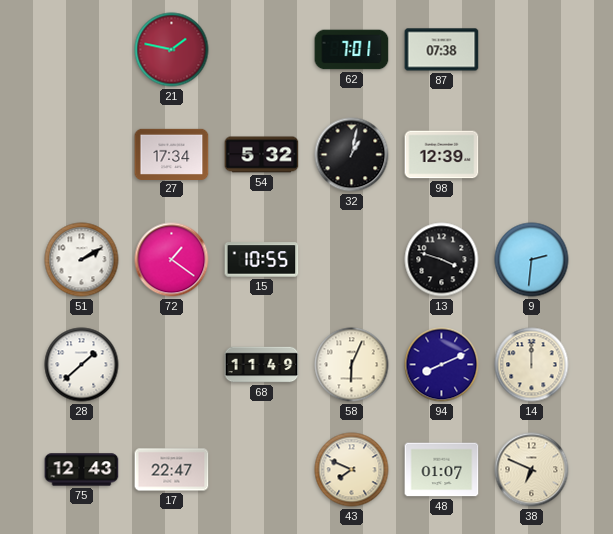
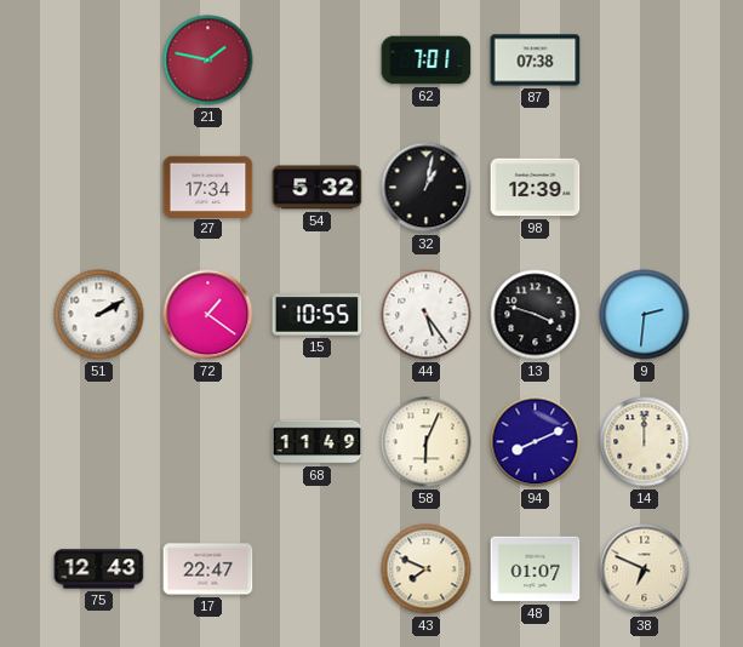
44: none -> 5:24 (427, 315)
28: 1:38 -> none (82, 365)
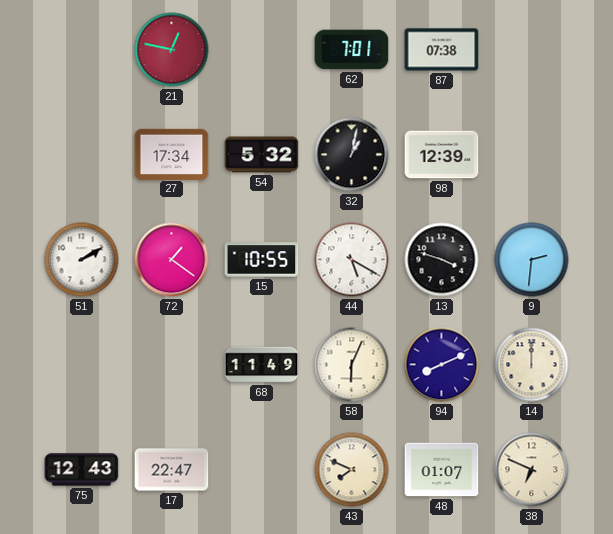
21: 1:47 -> 12:47 (172, 50)
44: 5:24 -> 5:20 (352, 260)
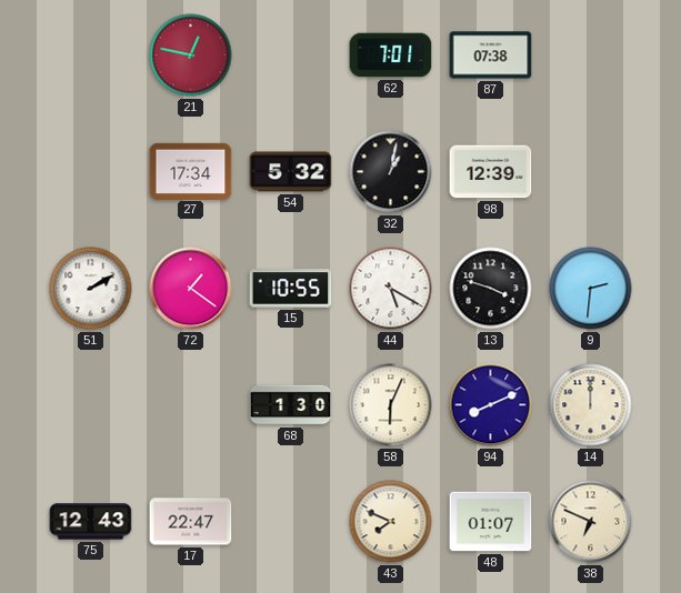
68: 11:49 -> 1:30 (291, 405)
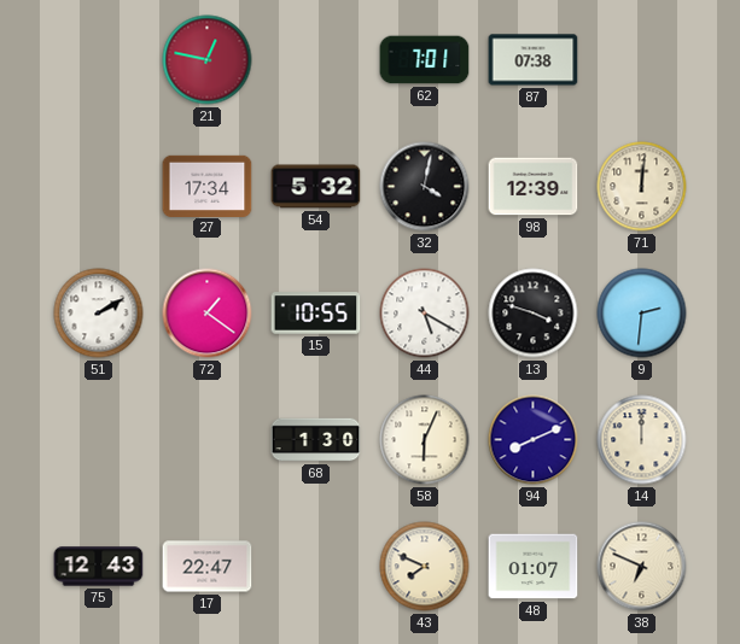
32: 1:02 -> 4:02 (425, 187)
71: none -> 12:01 (642, 187)
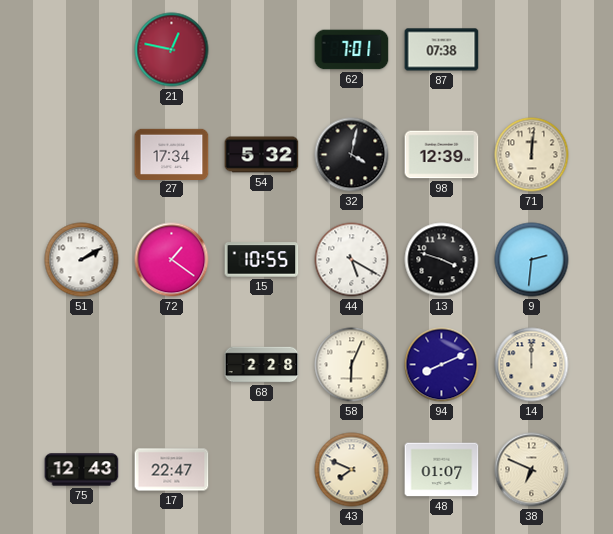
68: 1:30 -> 2:28 (262, 365)
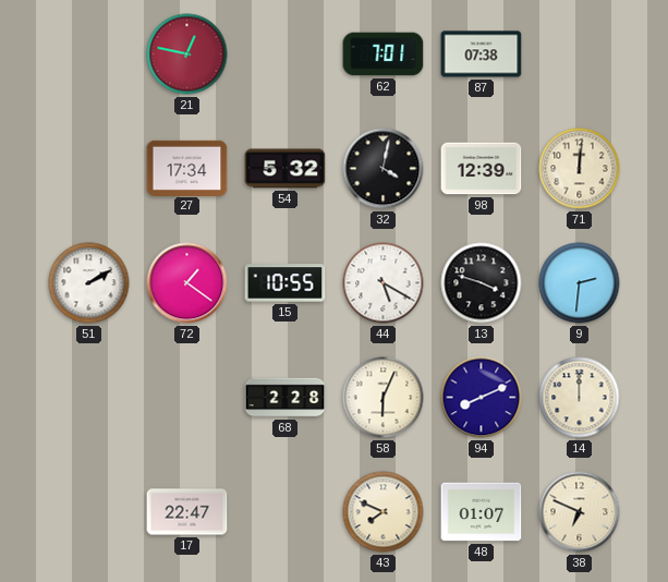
75: 12:43 -> none (82, 470)
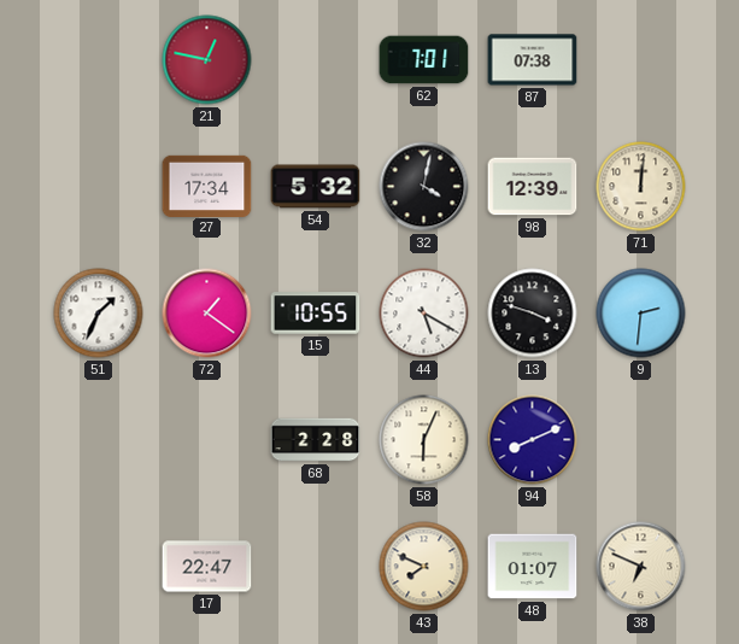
51: 2:10 -> 1:34 (99, 314)
14: 12:00 -> none (580, 398)
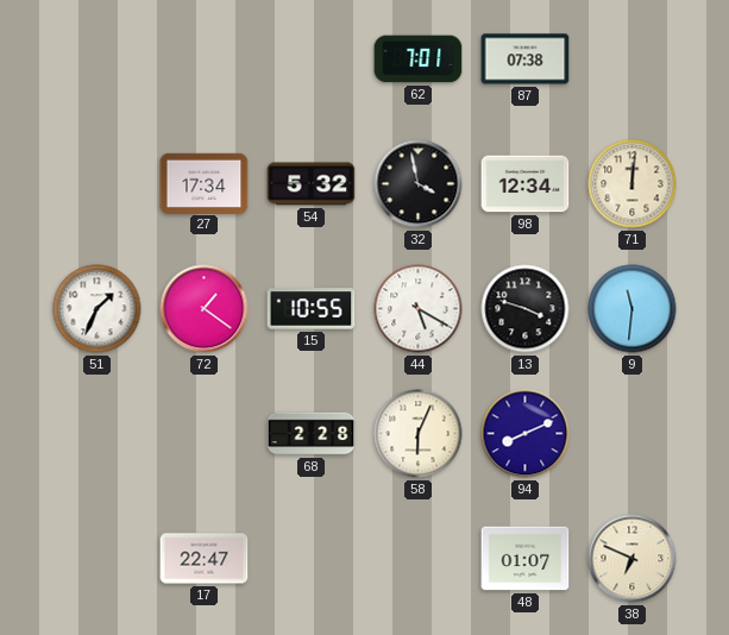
21: 12:47 -> none (207, 60)
32: 4:02 -> 3:58 (419, 184)
98: 12:39 -> 12:34 (526, 184)
9: 2:31 -> 11:31 (633, 309)
43: 7:49 -> none (424, 567)
